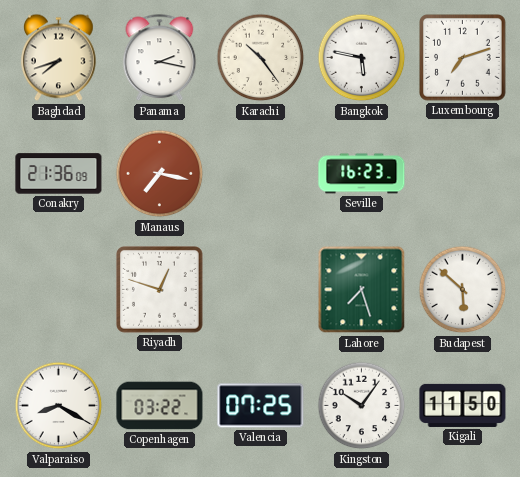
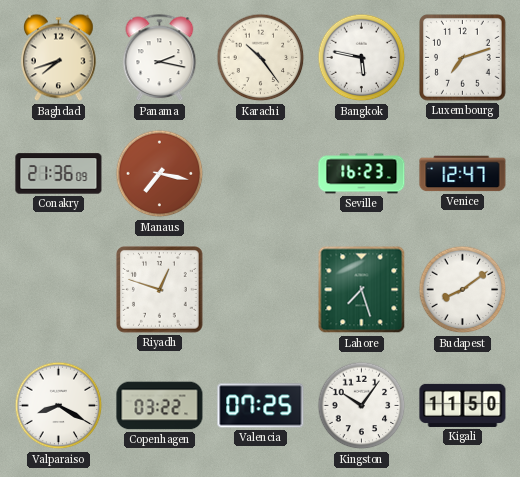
Venice: none -> 12:47 (463, 174)
Budapest: 5:52 -> 8:09 (463, 290)
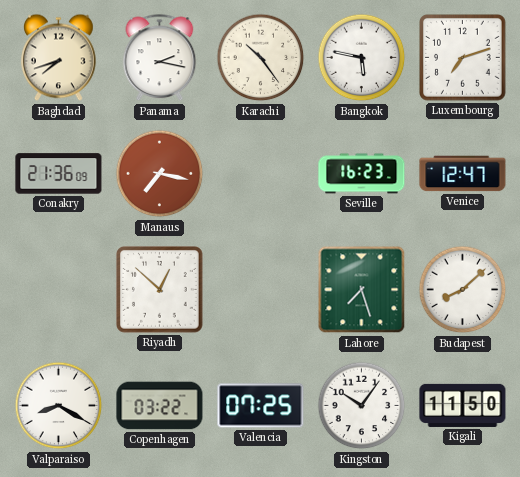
Riyadh: 12:48 -> 12:52 (160, 290)
Budapest: 8:09 -> 8:08 (463, 290)
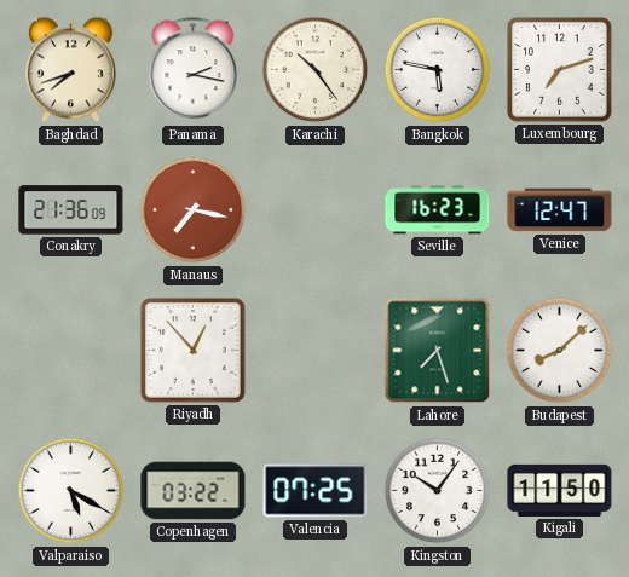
Riyadh: 12:52 -> 12:53 (194, 351)
Valparaiso: 8:20 -> 5:20 (71, 491)
